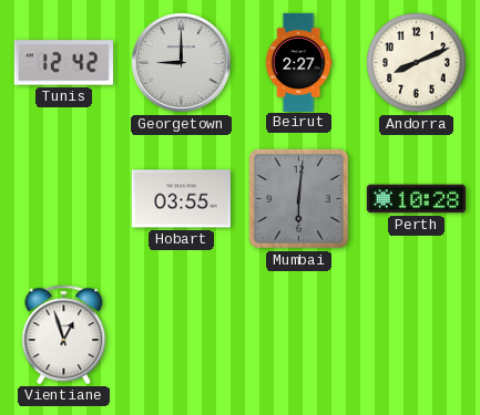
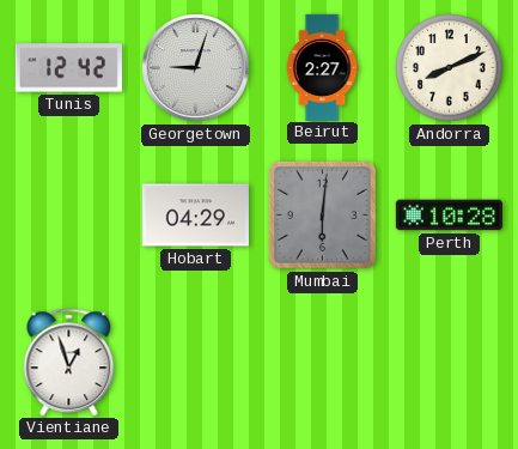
Georgetown: 9:00 -> 9:03 (196, 68)
Hobart: 03:55 -> 04:29 (195, 216)
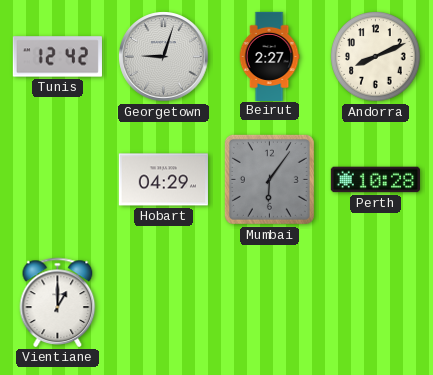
Mumbai: 6:01 -> 6:06 (269, 179)
Vientiane: 12:57 -> 1:00 (58, 302)
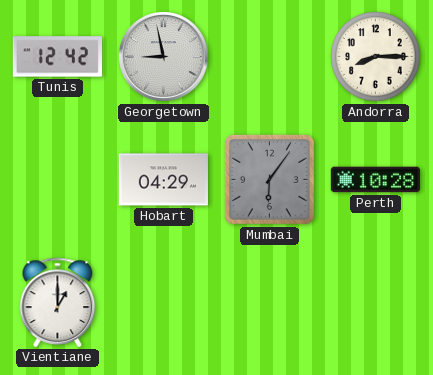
Georgetown: 9:03 -> 8:58 (164, 57)
Beirut: 2:27 -> none (269, 56)
Andorra: 8:11 -> 8:15 (376, 57)
